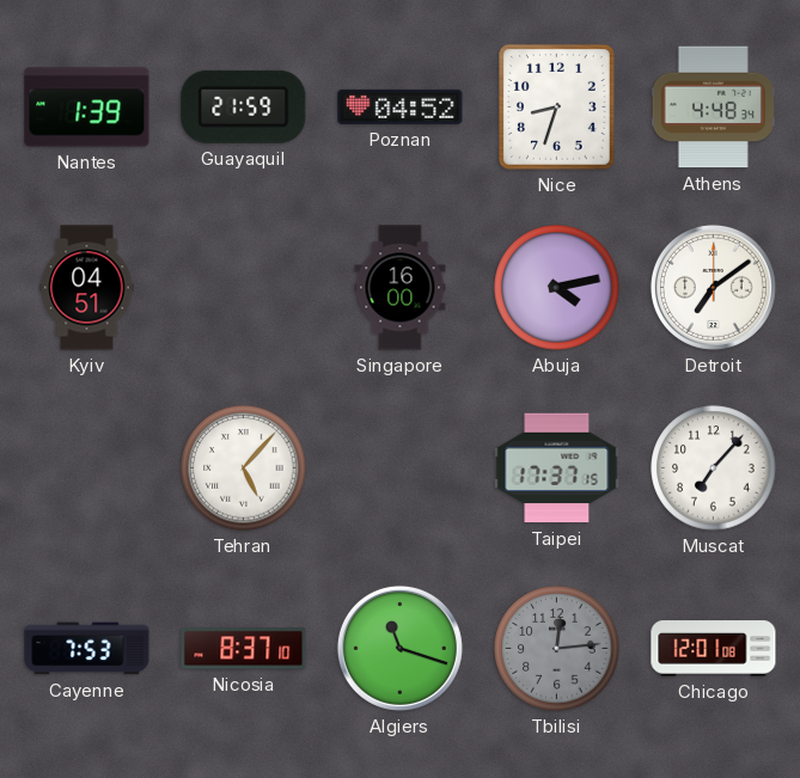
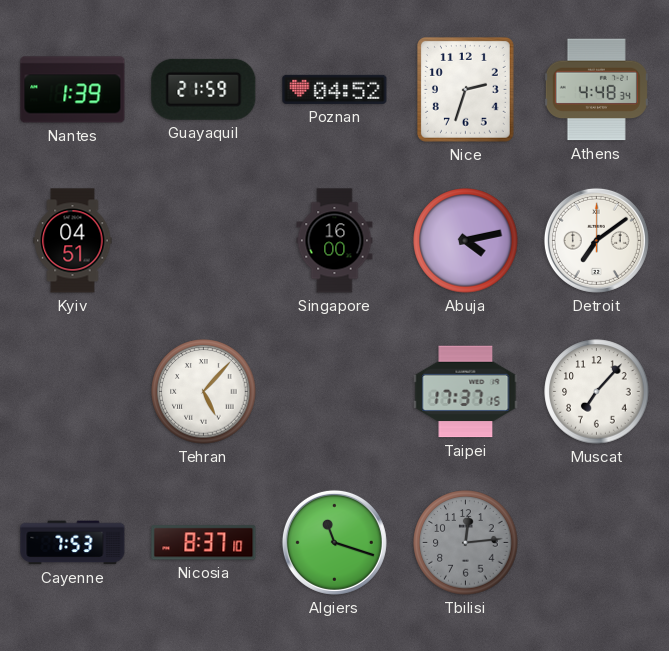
Nice: 8:33 -> 2:33 (465, 89)
Chicago: 12:01 -> none (714, 649)
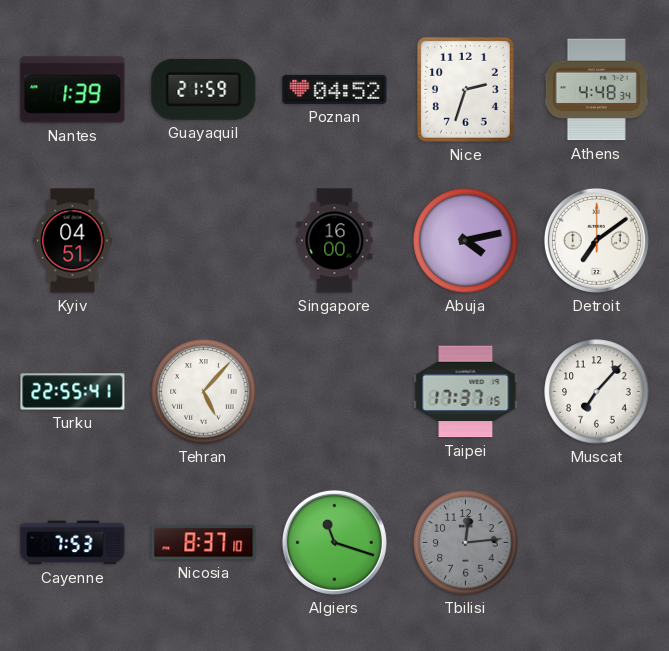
Turku: none -> 22:55 (73, 392)
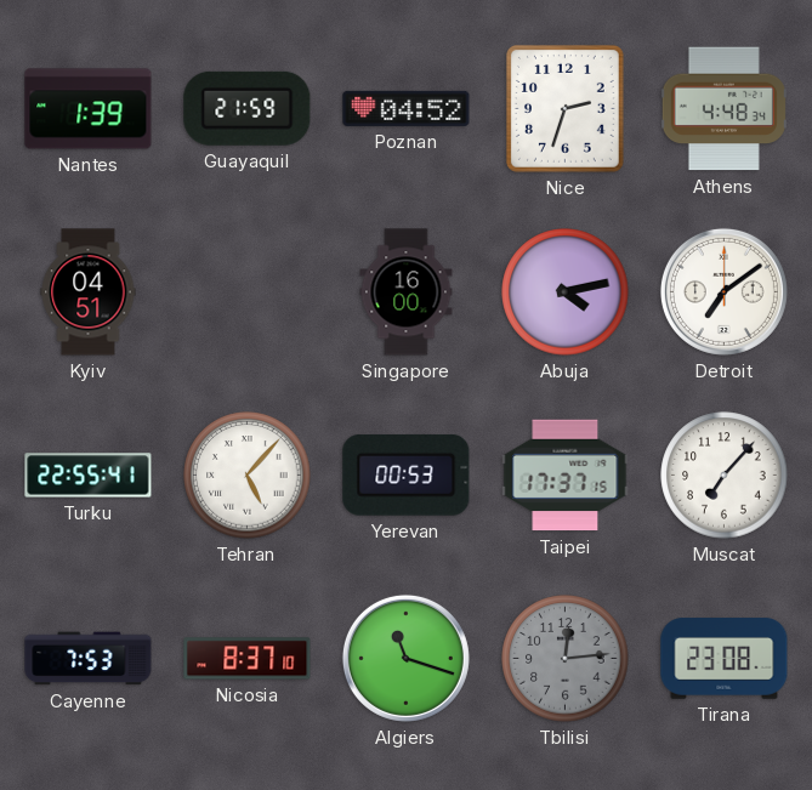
Yerevan: none -> 00:53 (407, 476)
Tirana: none -> 23:08 (725, 659)
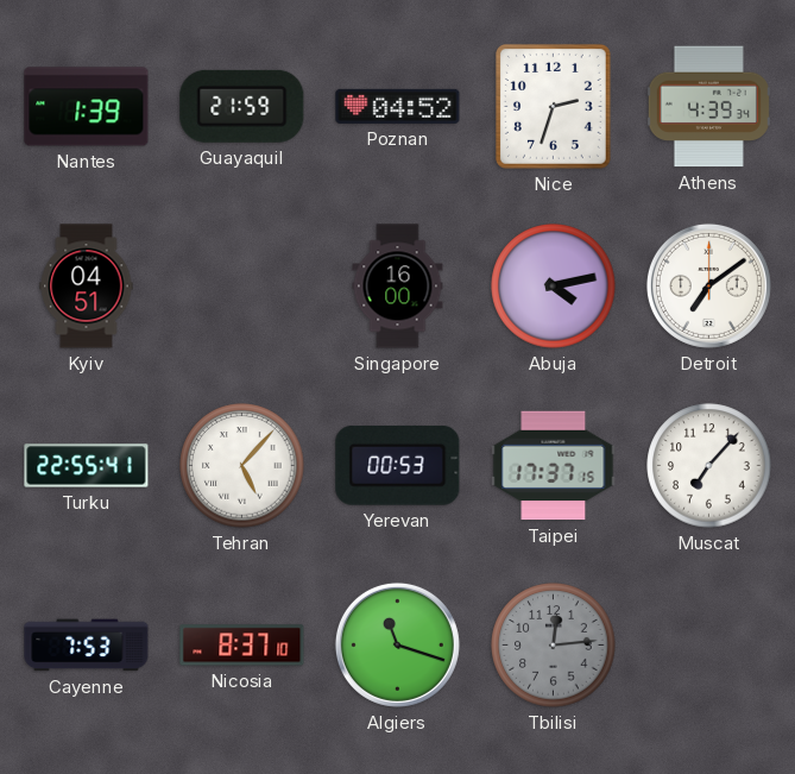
Athens: 4:48 -> 4:39 (708, 107)
Tirana: 23:08 -> none (725, 659)
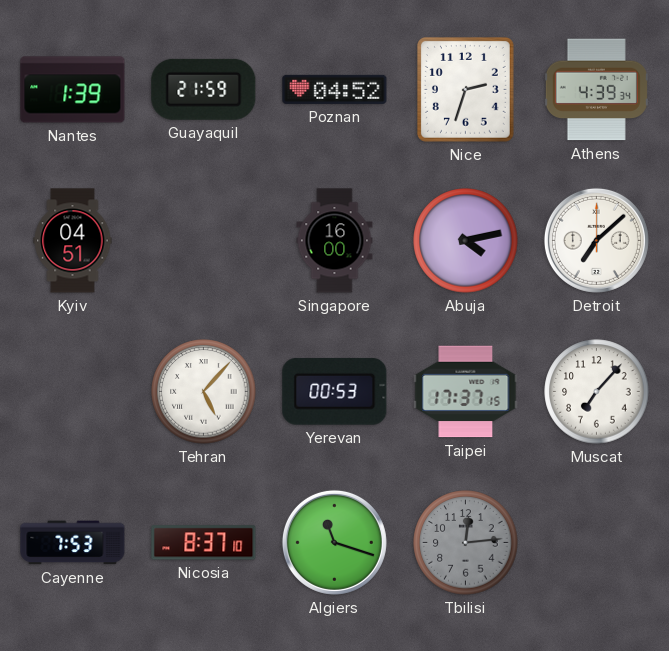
Detroit: 7:09 -> 7:08 (596, 240)
Turku: 22:55 -> none (87, 466)
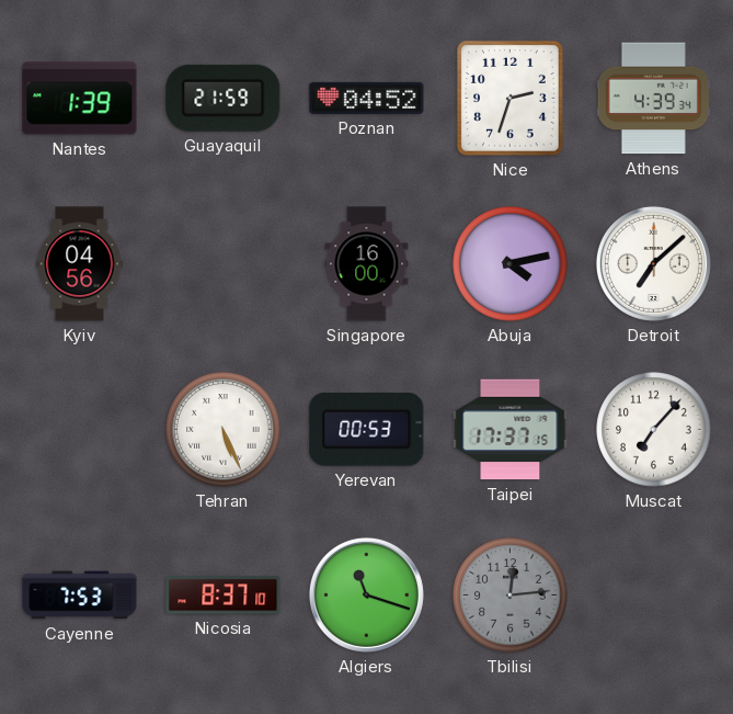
Kyiv: 04:51 -> 04:56 (80, 264)
Tehran: 5:07 -> 5:26 (224, 430)
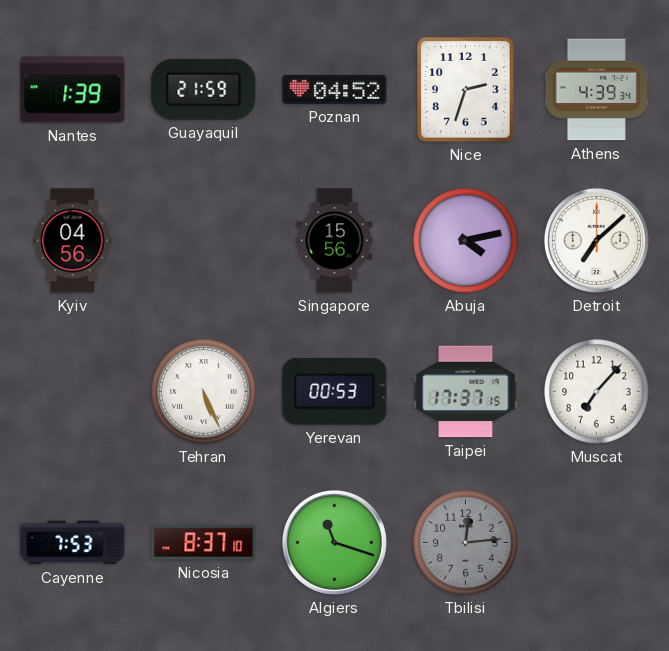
Singapore: 16:00 -> 15:56 (335, 241)
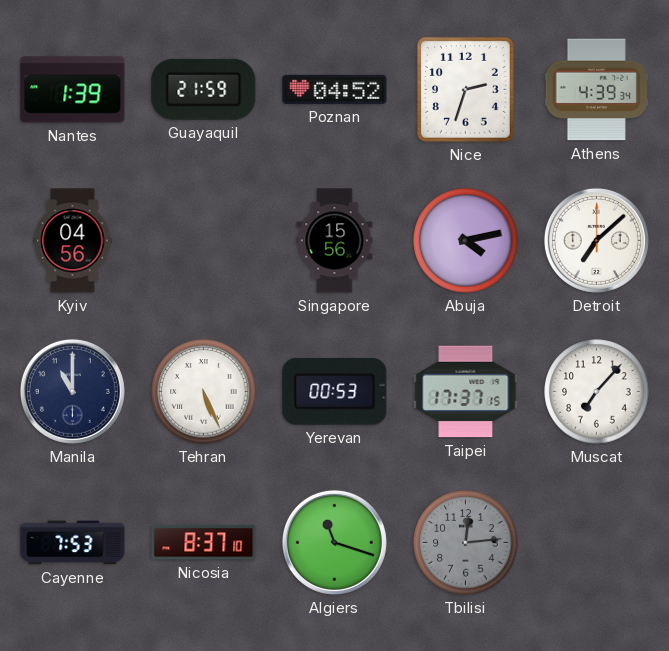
Manila: none -> 11:00 (72, 391)
